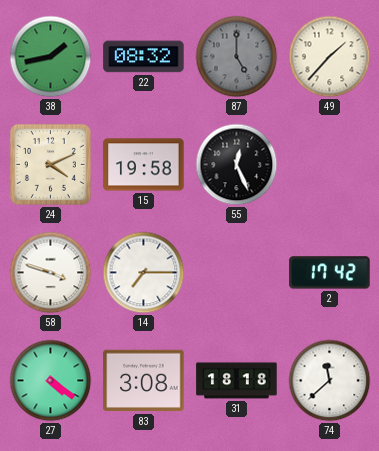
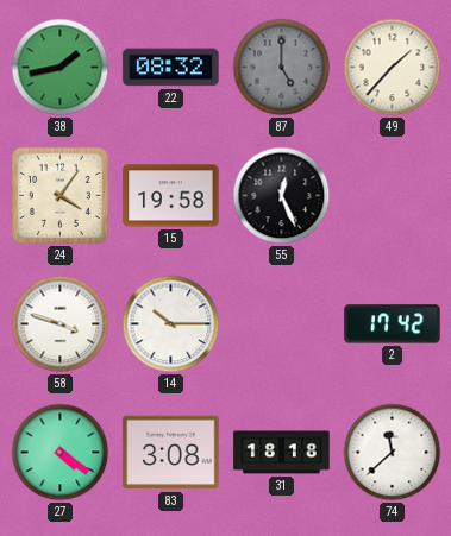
24: 4:11 -> 4:06 (59, 195)
14: 7:15 -> 10:15 (171, 324)
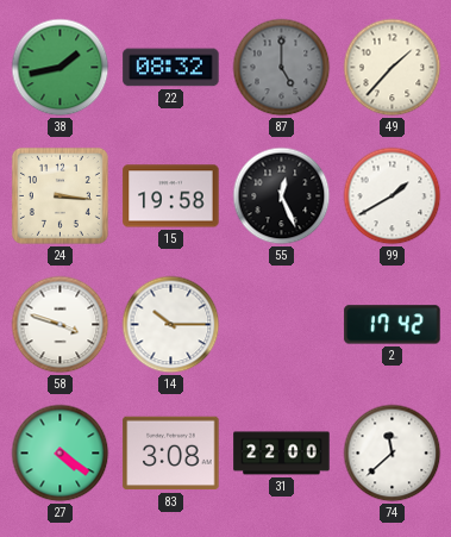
24: 4:06 -> 3:16 (59, 195)
99: none -> 1:40 (393, 196)
31: 18:18 -> 22:00 (282, 454)
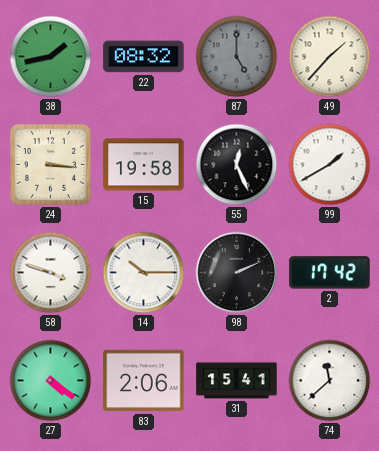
98: none -> 2:11 (237, 273)
83: 3:08 -> 2:06 (144, 381)
31: 22:00 -> 15:41 (237, 381)
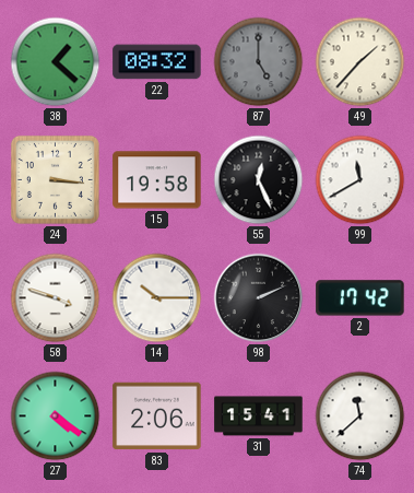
38: 1:43 -> 1:22 (56, 62)
99: 1:40 -> 11:40 (360, 180)
